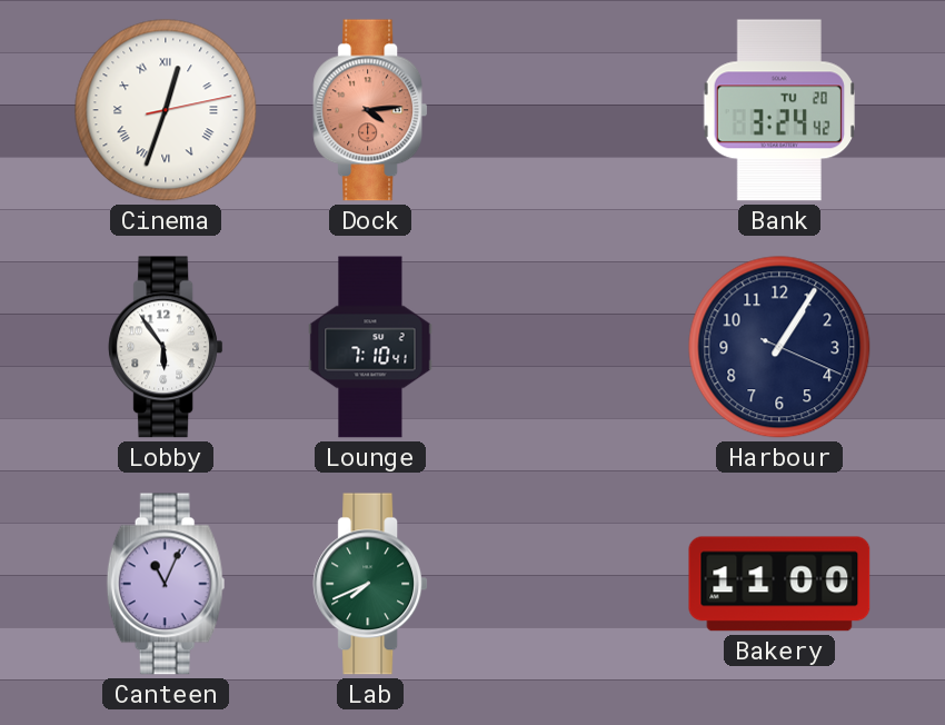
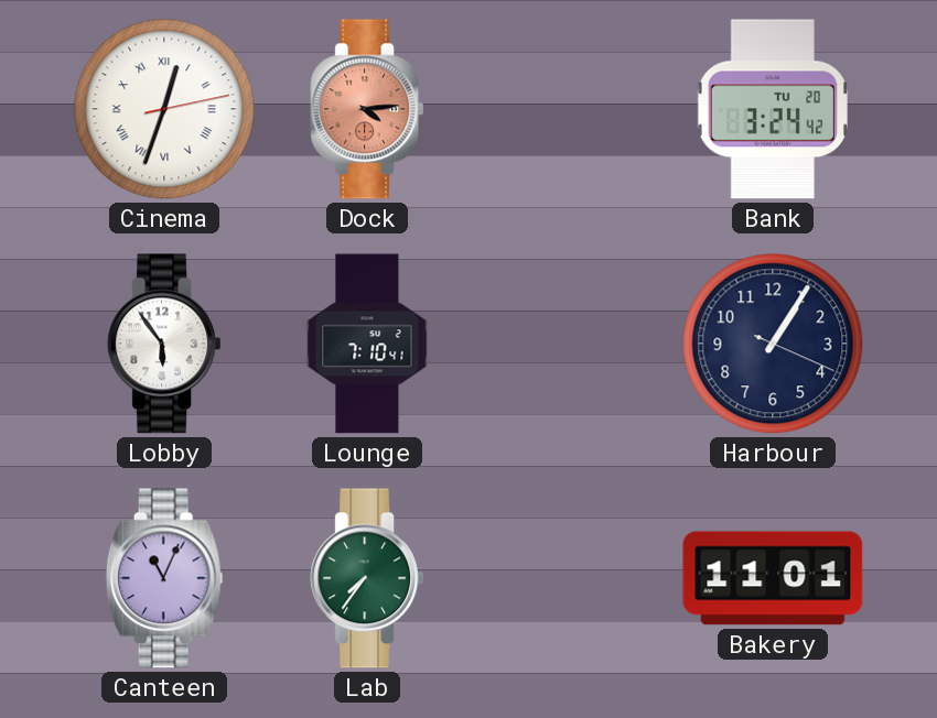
Lab: 7:41 -> 7:36 (367, 578)
Bakery: 11:00 -> 11:01 (773, 578)
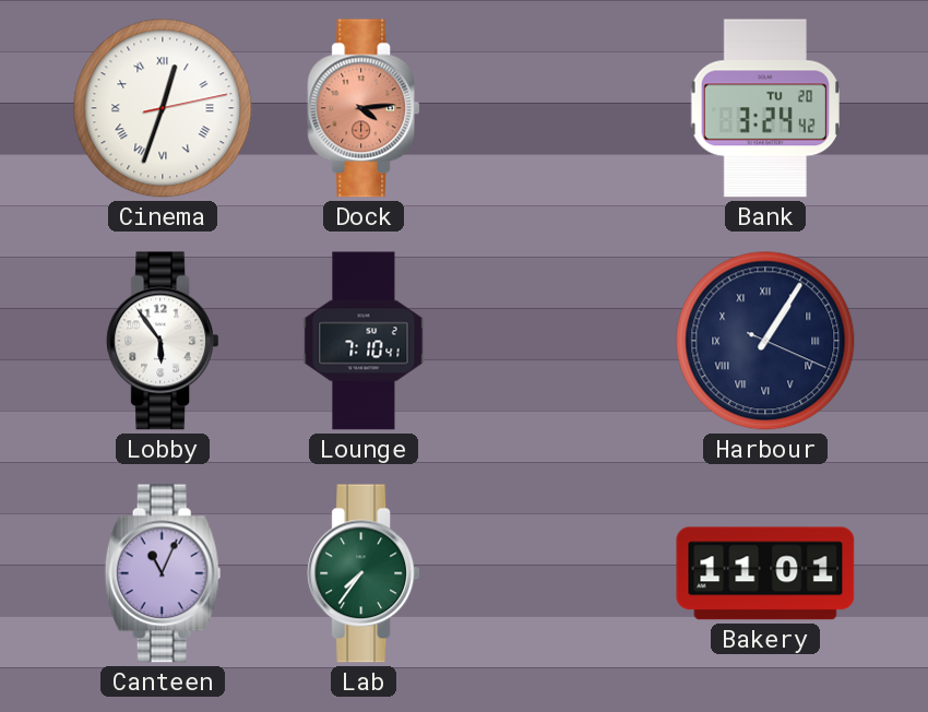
Harbour numerals: Arabic -> Roman (765, 341)
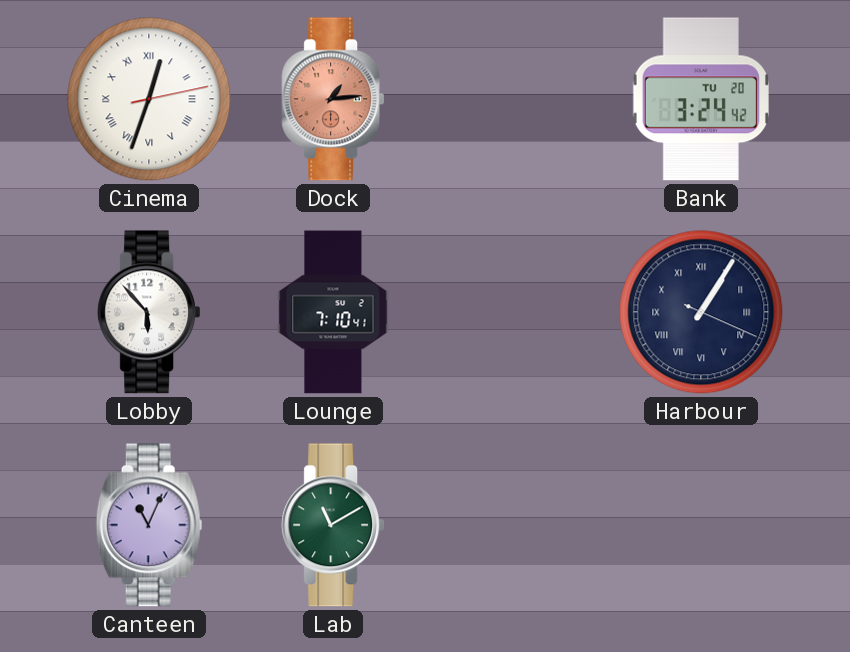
Dock: 4:14 -> 1:14 (333, 99)
Lobby: 5:54 -> 5:53 (149, 312)
Lab: 7:36 -> 11:10 (333, 525)
Bakery: 11:01 -> none (765, 573)
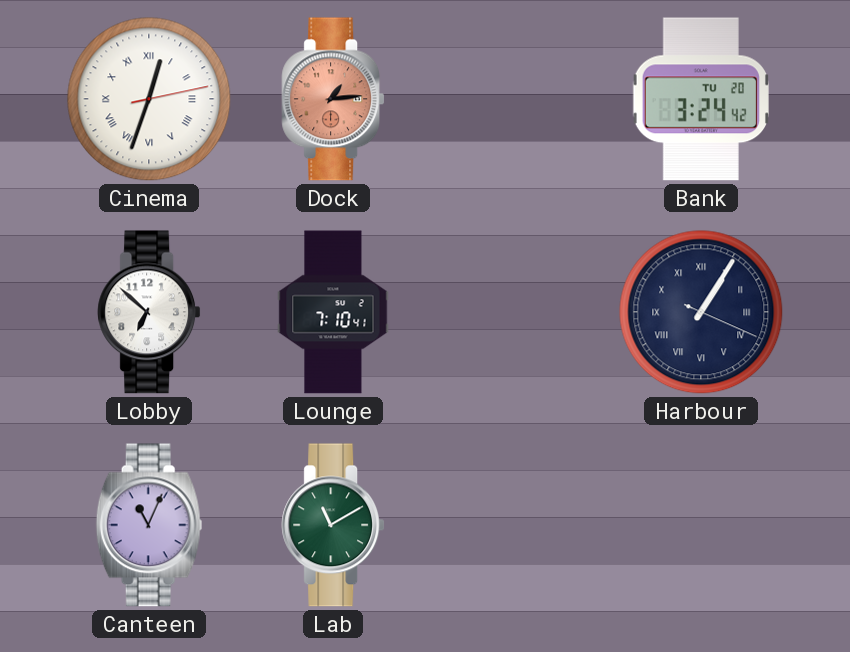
Lobby: 5:53 -> 6:52 (149, 312)
